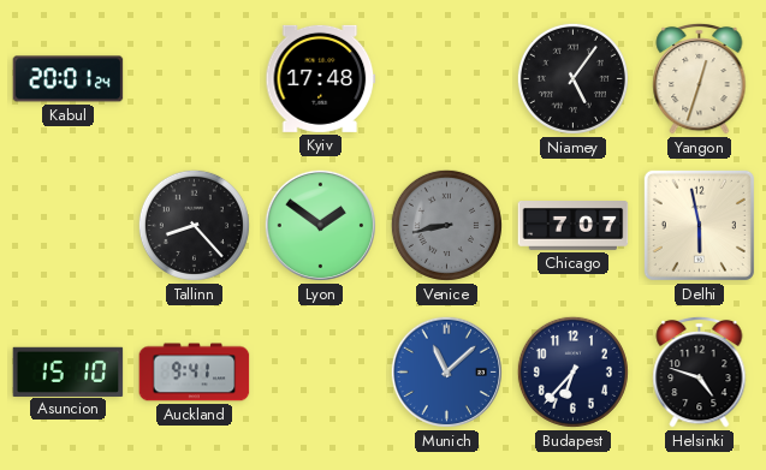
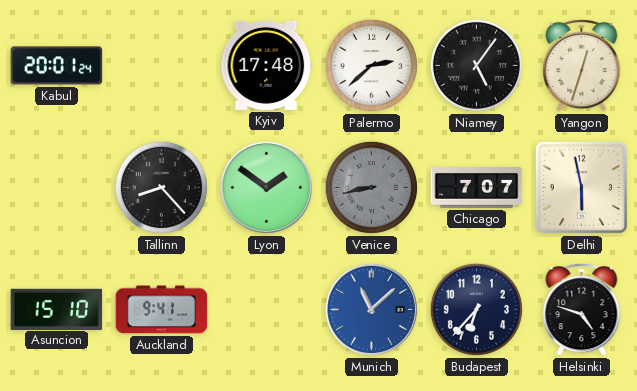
Palermo: none -> 2:38 (371, 65)
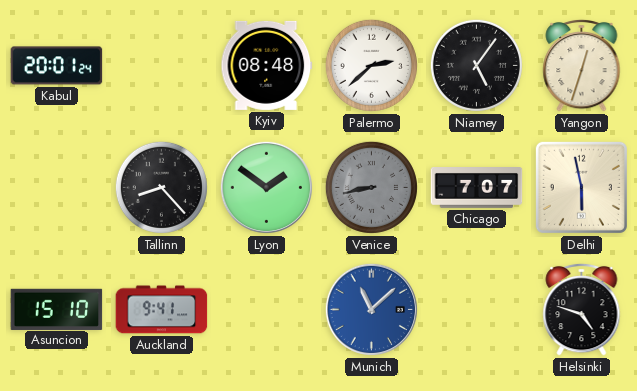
Kyiv: 17:48 -> 08:48 (267, 65)
Budapest: 6:37 -> none (476, 309)
